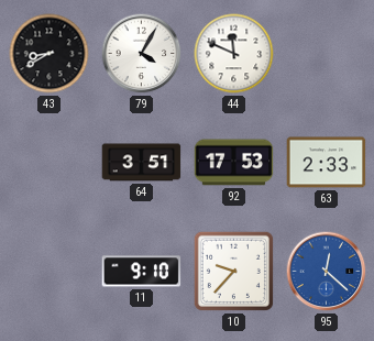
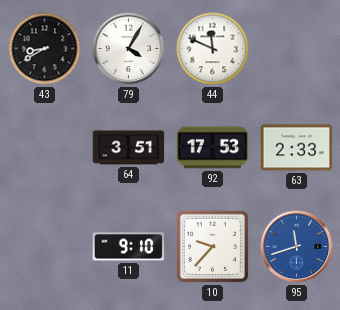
95: 12:22 -> 11:42 (297, 247)
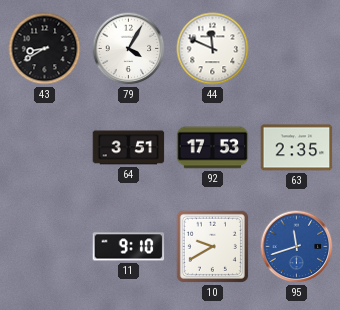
63: 2:33 -> 2:35 (297, 148)
10: 9:37 -> 9:40 (212, 246)
